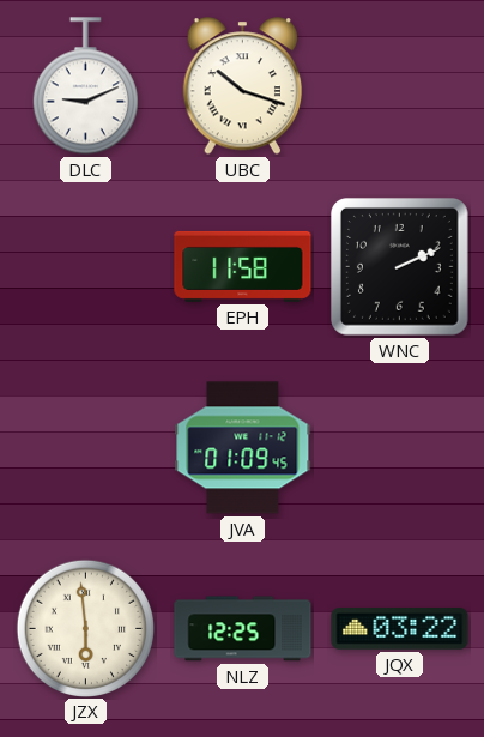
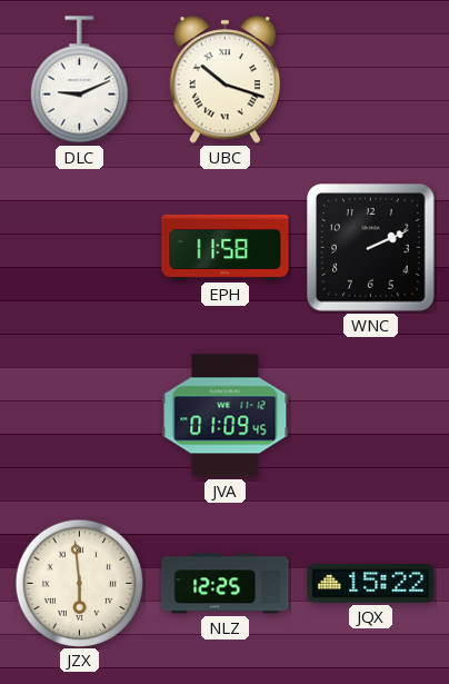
JQX: 03:22 -> 15:22 (371, 584)
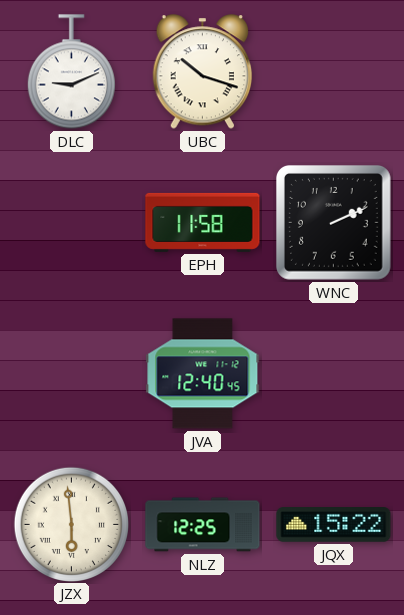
JVA: 01:09 -> 12:40 (203, 374)
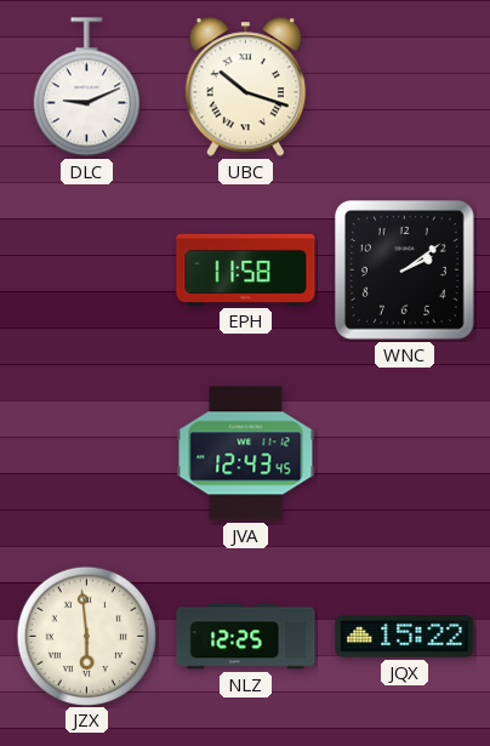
WNC: 2:11 -> 2:09 (405, 271)
JVA: 12:40 -> 12:43 (246, 454)
